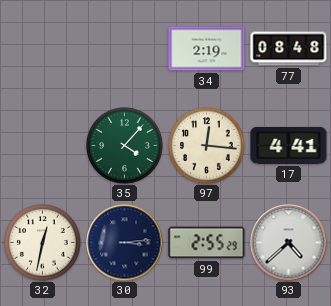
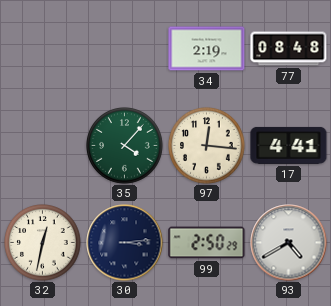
99: 2:55 -> 2:50 (207, 243)
93: 4:38 -> 4:40 (289, 243)
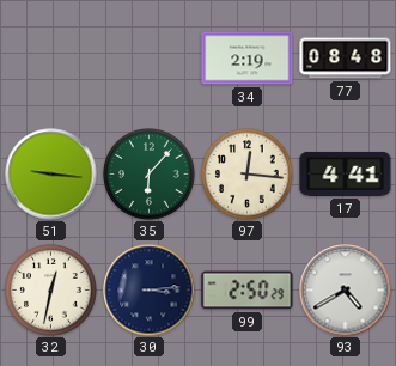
51: none -> 9:16 (51, 175)
35: 4:07 -> 6:07 (150, 175)
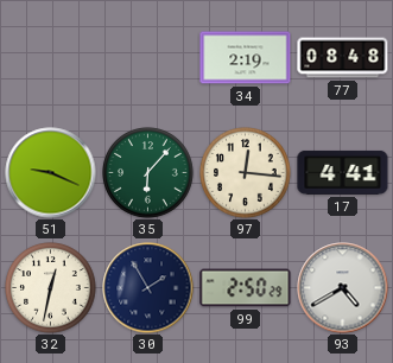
51: 9:16 -> 9:19 (51, 173)
30: 3:14 -> 1:55 (148, 288)
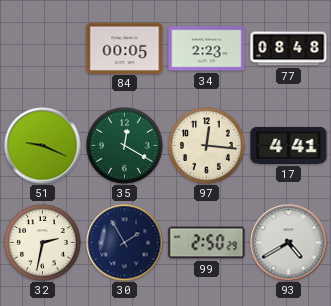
84: none -> 00:05 (125, 48)
34: 2:19 -> 2:23 (207, 49)
35: 6:07 -> 12:20 (125, 146)
32: 12:32 -> 2:32 (43, 243)
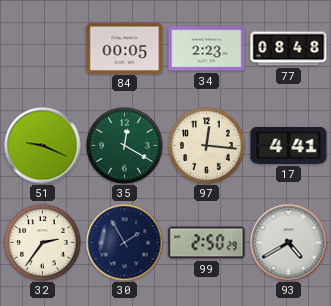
32: 2:32 -> 2:36 (43, 243)
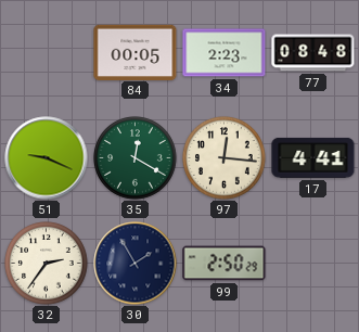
93: 4:40 -> none (289, 243)
